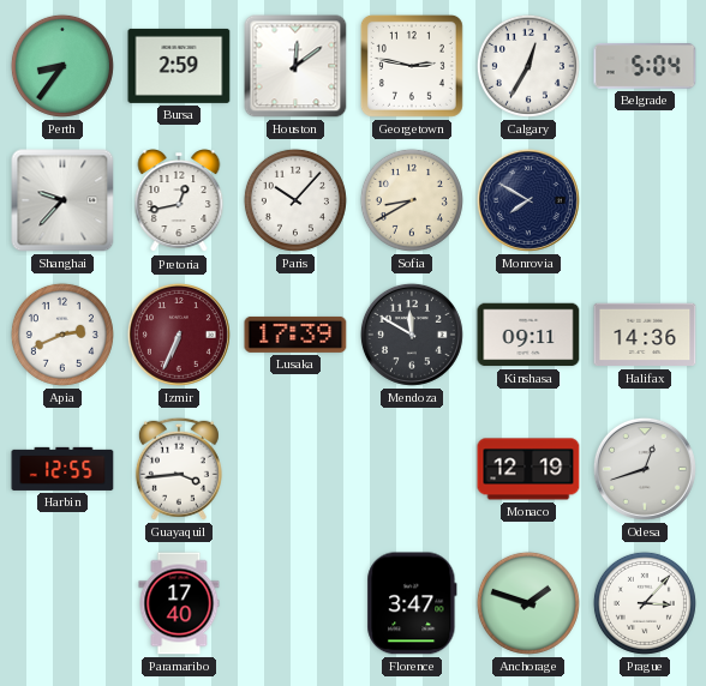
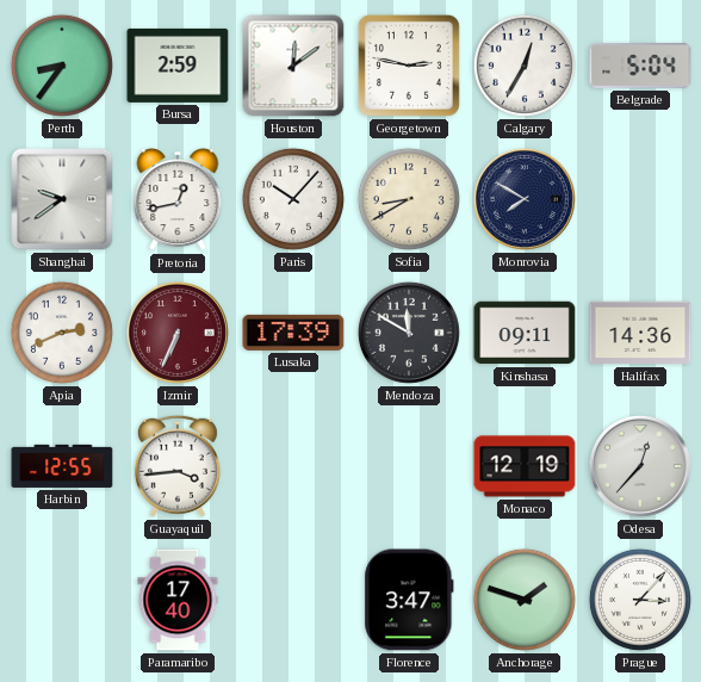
Shanghai: 9:37 -> 9:39 (62, 199)
Odesa: 12:42 -> 12:37 (640, 466)
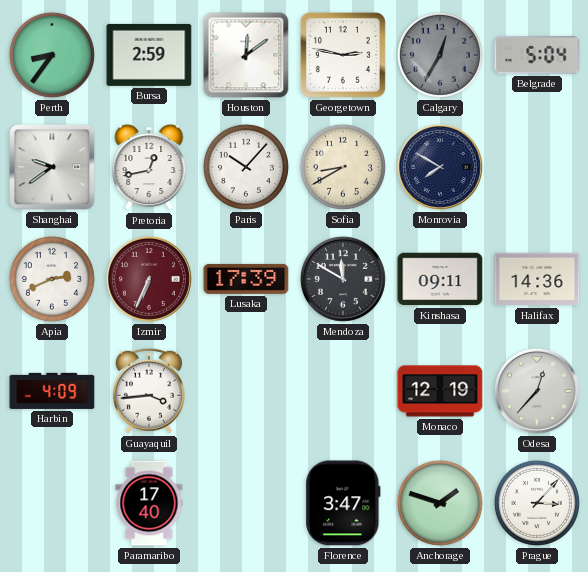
Calgary dial: white -> grey (440, 55)
Harbin: 12:55 -> 4:09 (52, 391)
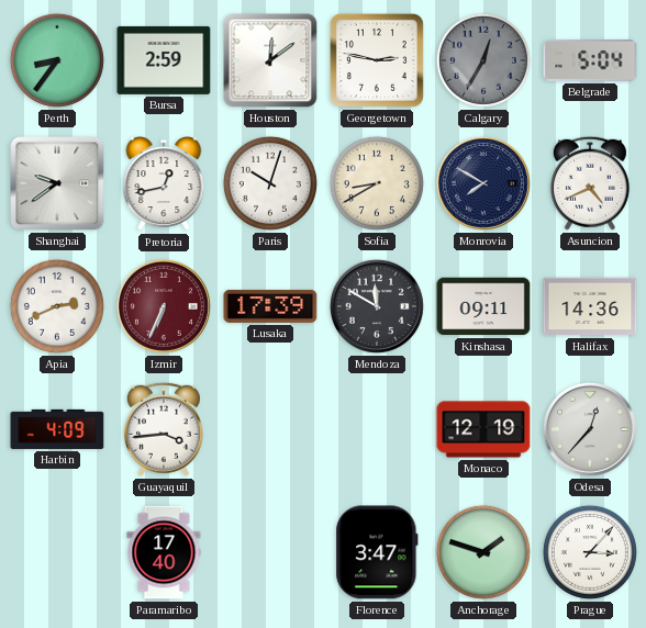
Paris: 10:07 -> 10:03 (270, 183)
Asuncion: none -> 4:41 (590, 183)
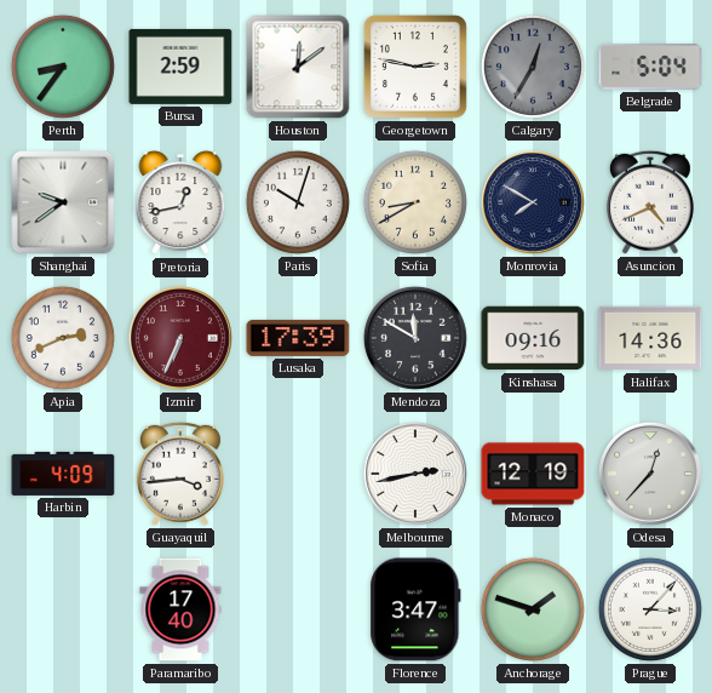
Kinshasa: 09:11 -> 09:16 (533, 338)
Melbourne: none -> 2:43 (415, 474)
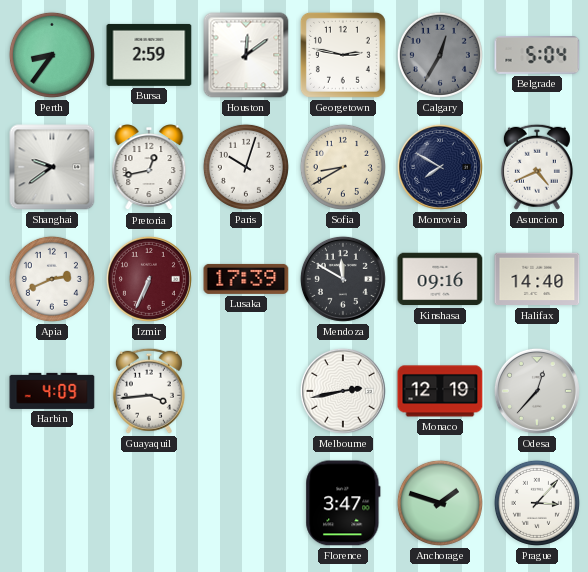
Halifax: 14:36 -> 14:40 (537, 279)
Paramaribo: 17:40 -> none (180, 609)
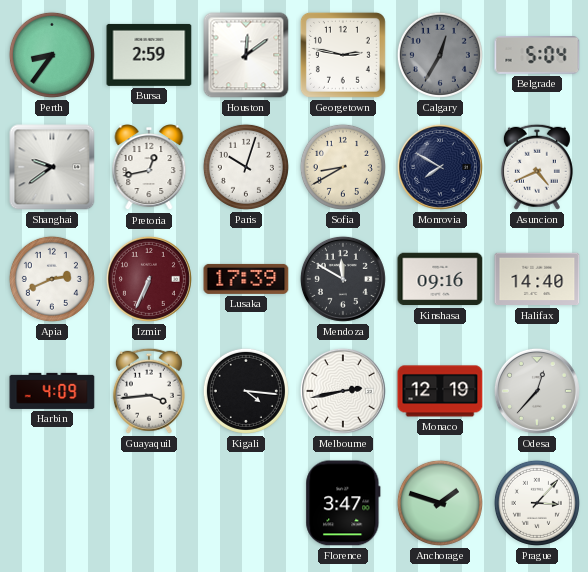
Kigali: none -> 4:16 (246, 391)
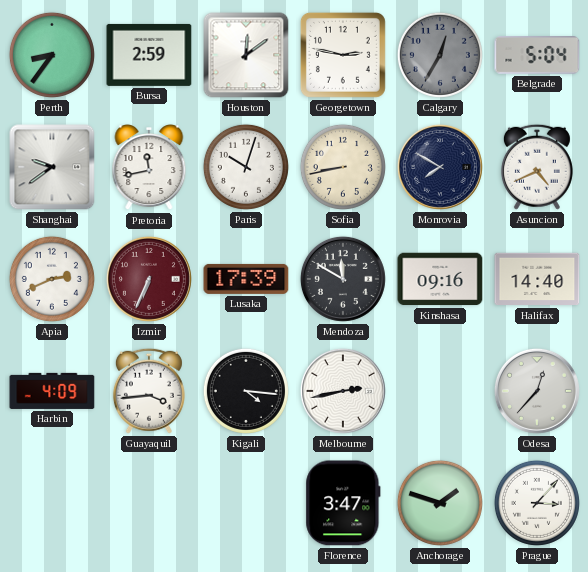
Pretoria: 12:43 -> 11:43 (149, 168)
Sofia: 8:40 -> 8:43 (343, 167)
Monaco: 12:19 -> none (440, 391)
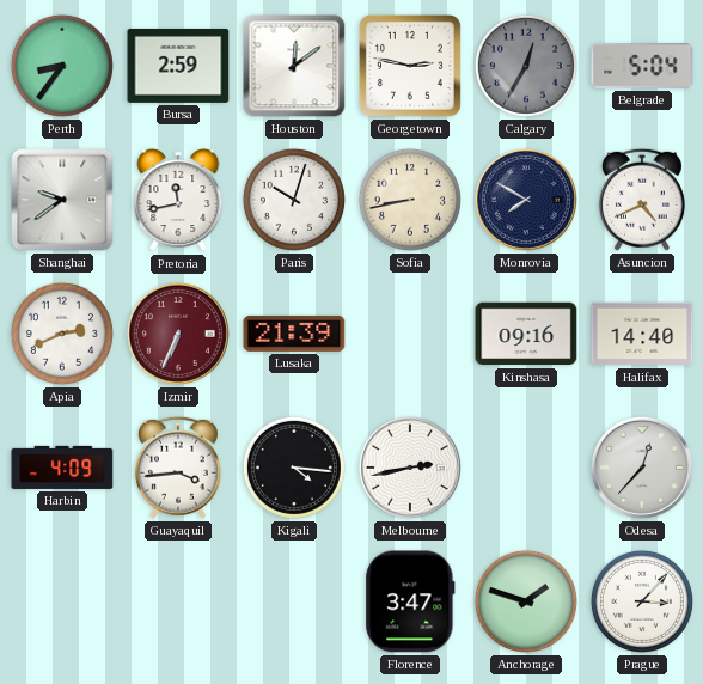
Lusaka: 17:39 -> 21:39 (294, 334)
Mendoza: 11:50 -> none (343, 279)
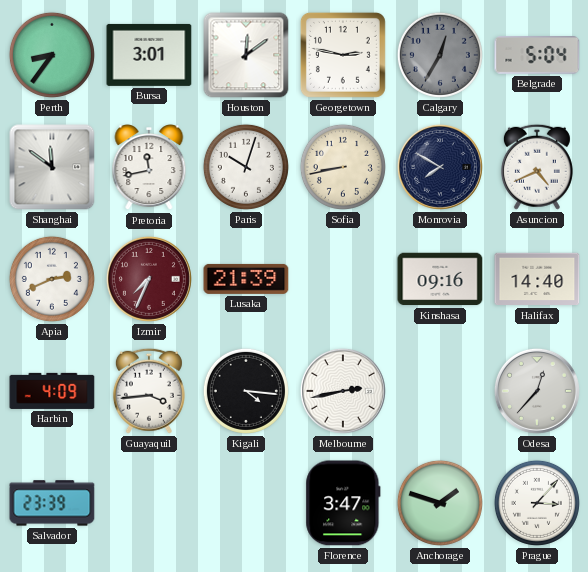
Bursa: 2:59 -> 3:01 (149, 55)
Shanghai: 9:39 -> 11:51 (52, 167)
Izmir: 6:34 -> 7:34 (149, 279)
Salvador: none -> 23:39 (52, 503)
